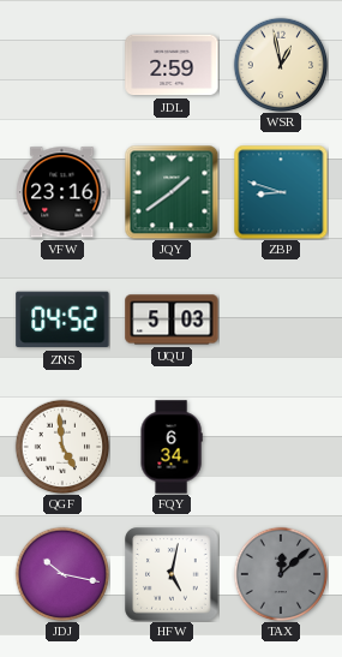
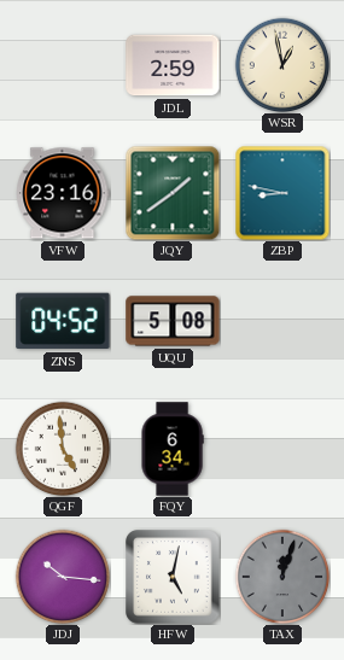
ZBP: 8:48 -> 8:47 (282, 193)
UQU: 5:03 -> 5:08 (173, 321)
JDJ: 10:17 -> 10:16 (63, 577)
TAX: 12:08 -> 12:03 (282, 577)
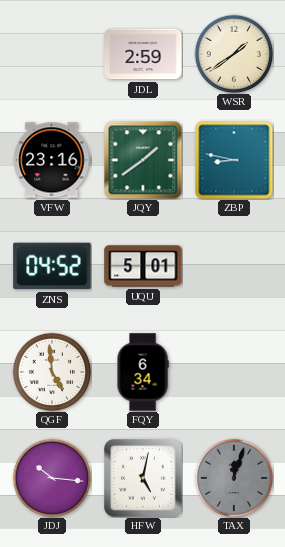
WSR: 12:58 -> 1:39 (234, 54)
UQU: 5:08 -> 5:01 (143, 266)
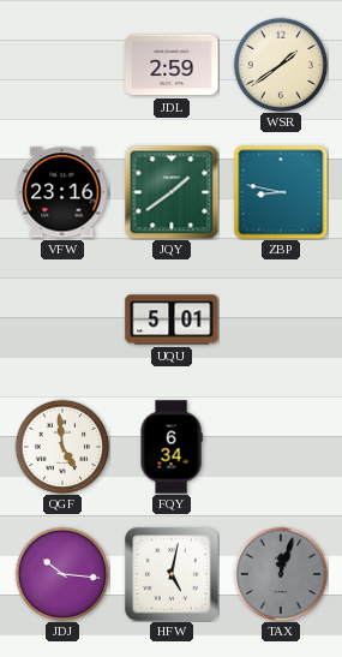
ZNS: 04:52 -> none (52, 266)
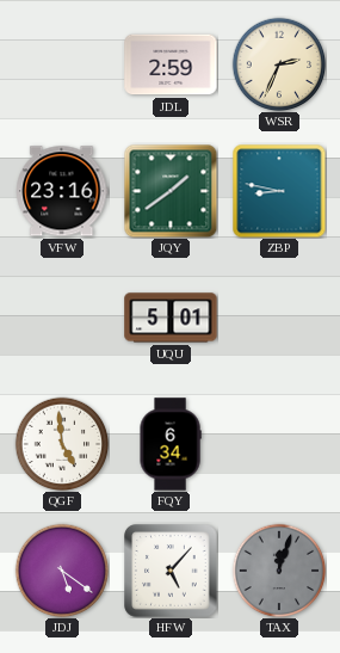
WSR: 1:39 -> 2:34 (279, 64)
JDJ: 10:16 -> 5:21 (62, 571)
HFW: 5:02 -> 5:07 (171, 571)
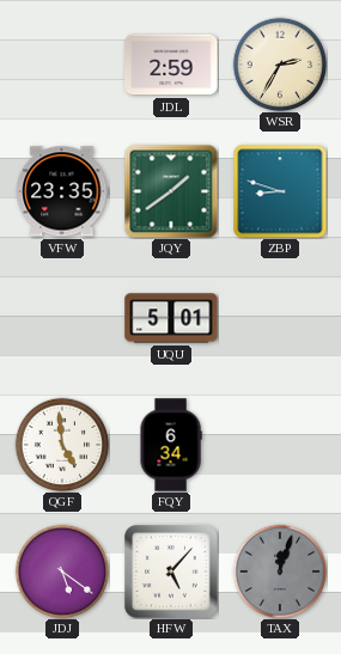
WSR: 2:34 -> 2:35 (280, 65)
VFW: 23:16 -> 23:35 (62, 191)
ZBP: 8:47 -> 8:48 (280, 191)
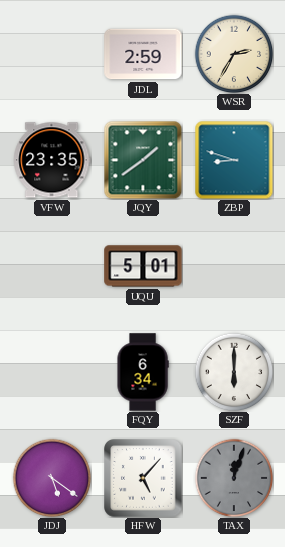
QGF: 4:59 -> none (62, 445)
SZF: none -> 6:00 (234, 372)
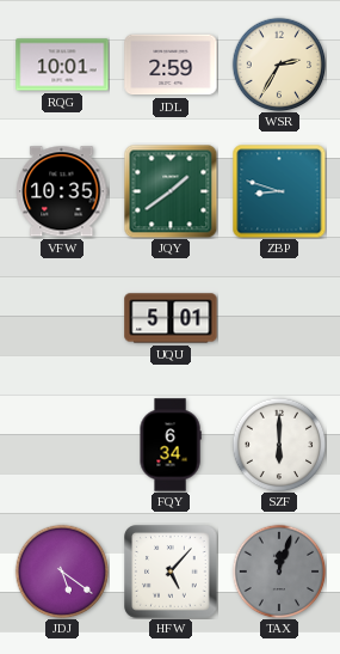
RQG: none -> 10:01 (62, 65)
VFW: 23:35 -> 10:35 (62, 191)
